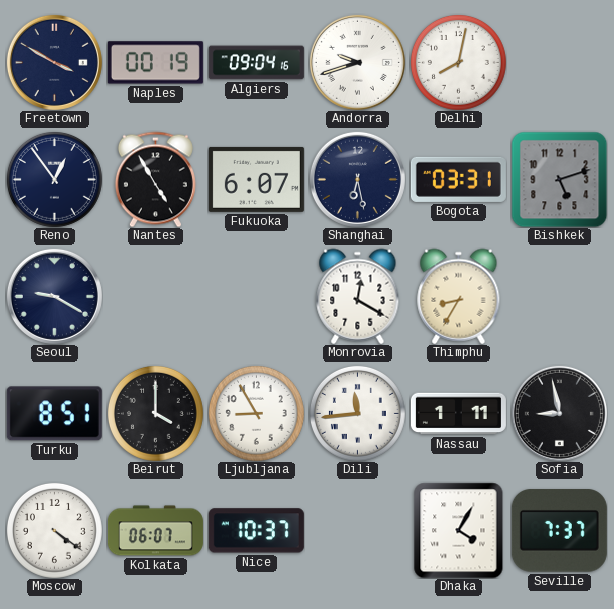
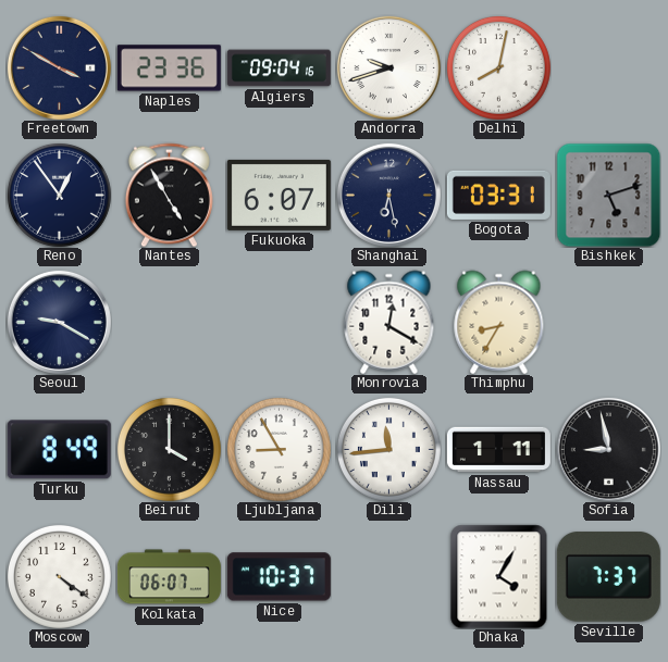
Naples: 00:19 -> 23:36 (169, 68)
Turku: 8:51 -> 8:49 (59, 450)
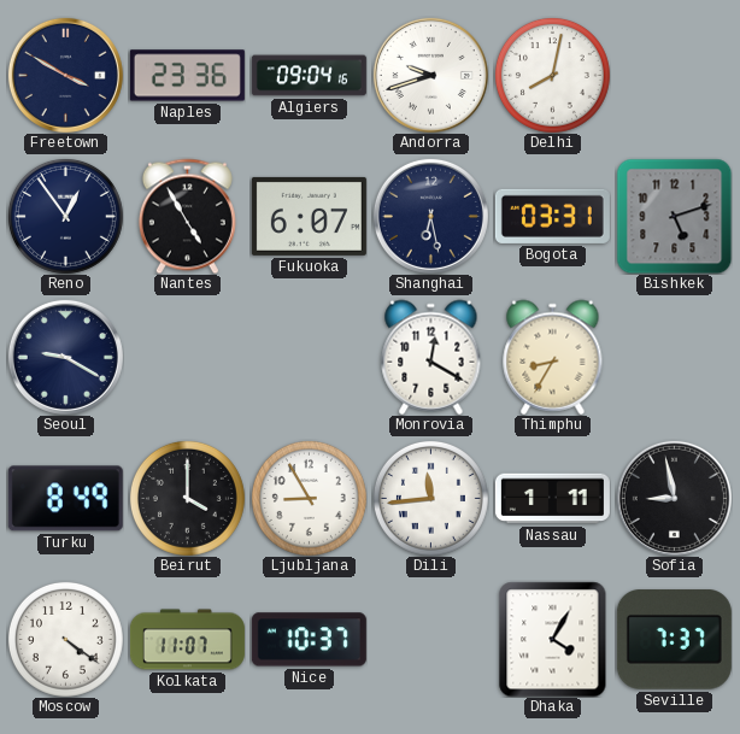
Kolkata: 06:07 -> 11:07 (187, 640)
